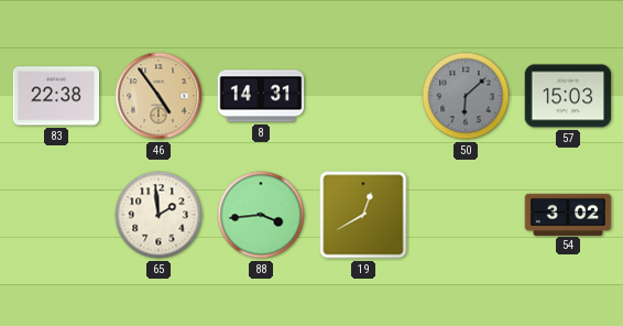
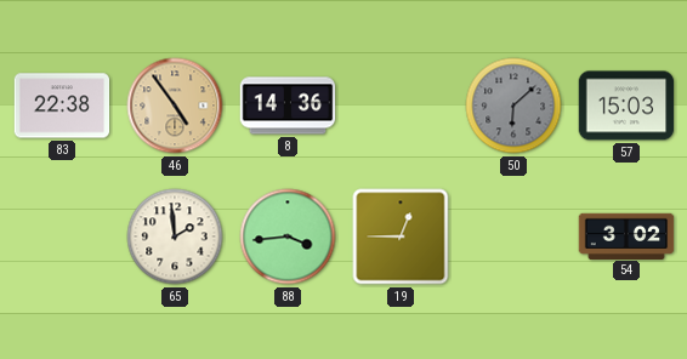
8: 14:31 -> 14:36 (288, 106)
19: 12:40 -> 12:45 (401, 237)
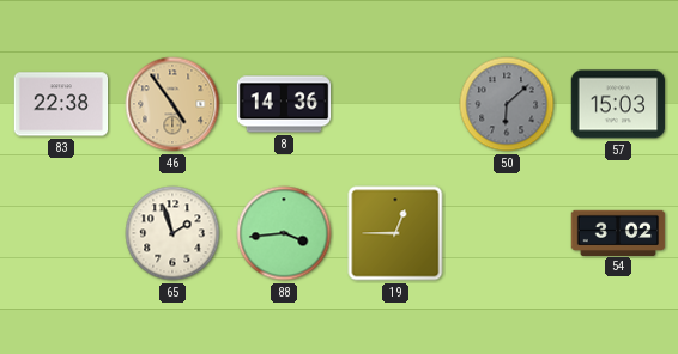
65: 1:59 -> 1:57 (172, 233)
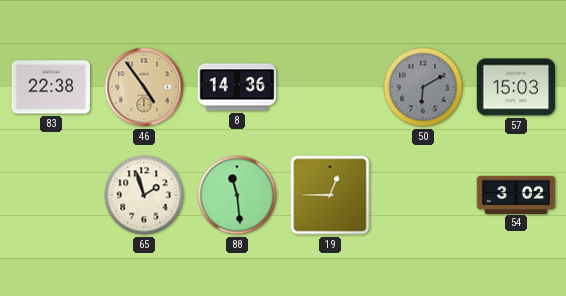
50: 6:08 -> 6:10 (423, 87)
88: 3:44 -> 11:29 (237, 195)
